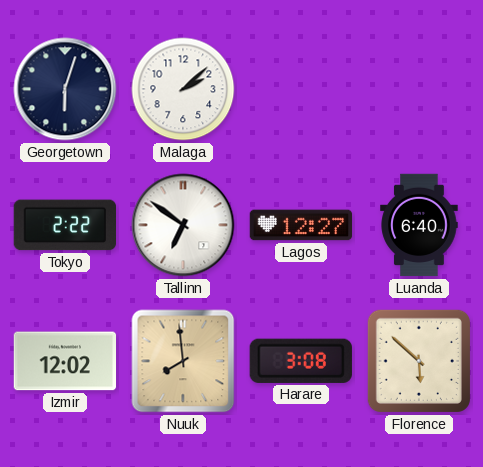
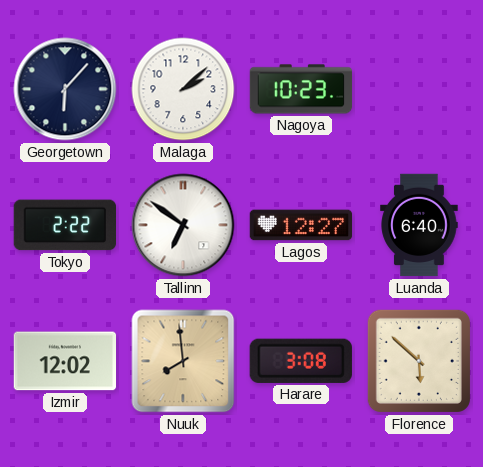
Georgetown: 6:03 -> 6:07 (65, 89)
Nagoya: none -> 10:23 (301, 89)
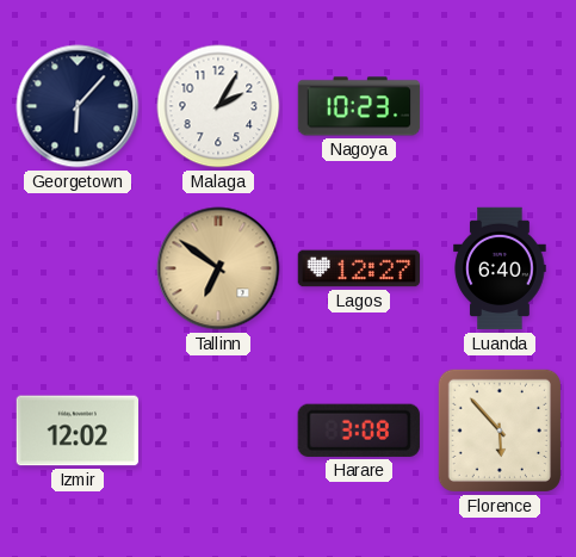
Malaga: 2:08 -> 2:05 (218, 106)
Tokyo: 2:22 -> none (64, 225)
Tallinn dial: white -> champagne (218, 268)
Nuuk: 7:59 -> none (183, 361)
Florence: 5:52 -> 5:53 (500, 431)
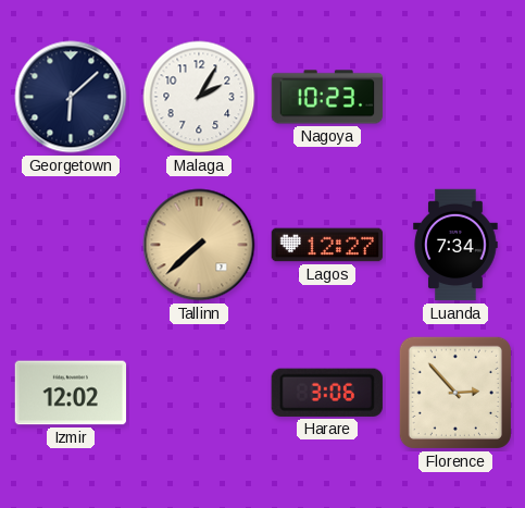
Georgetown: 6:07 -> 6:08 (71, 97)
Tallinn: 6:51 -> 7:38 (199, 245)
Luanda: 6:40 -> 7:34 (455, 245)
Harare: 3:08 -> 3:06 (327, 393)
Florence: 5:53 -> 2:53 (455, 393)
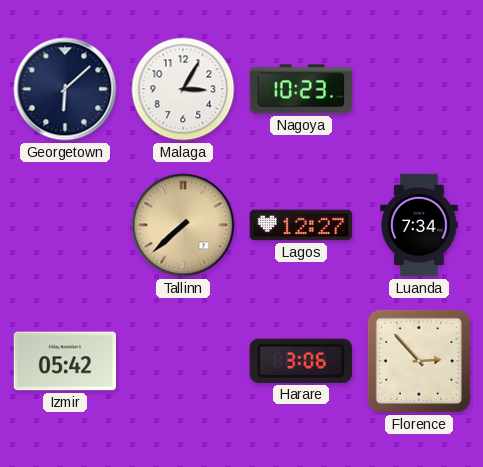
Malaga: 2:05 -> 3:05 (183, 89)
Izmir: 12:02 -> 05:42 (65, 361)
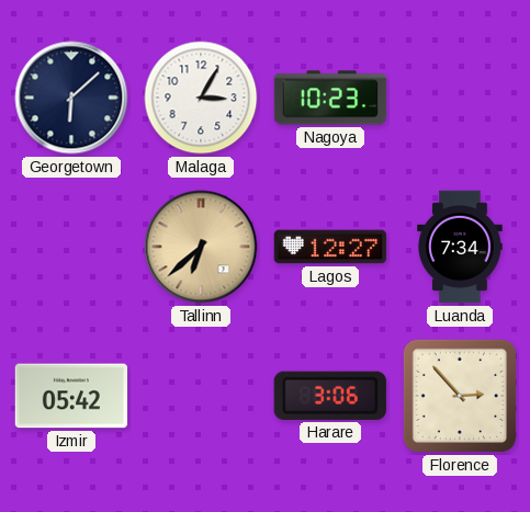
Tallinn: 7:38 -> 6:38 (201, 247)
